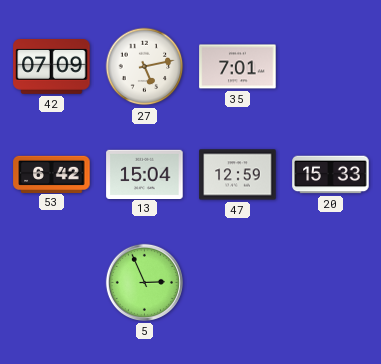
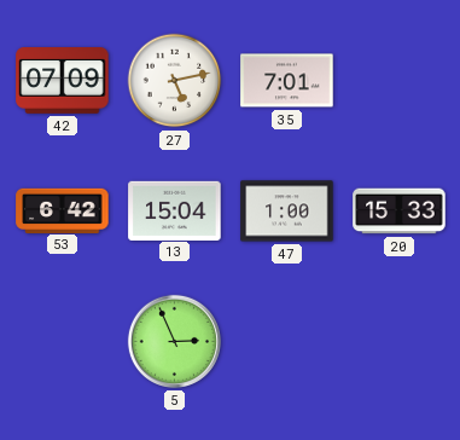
47: 12:59 -> 1:00 (287, 212)
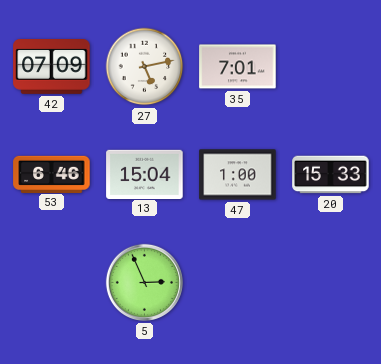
53: 6:42 -> 6:46 (52, 174)
